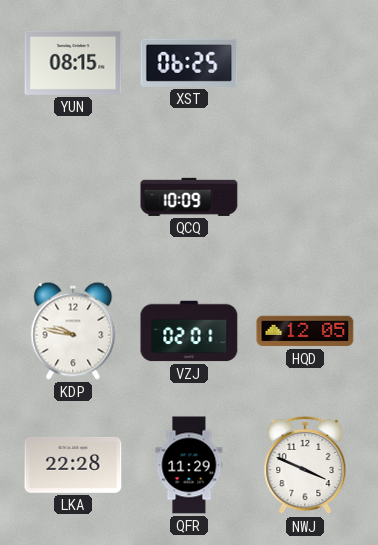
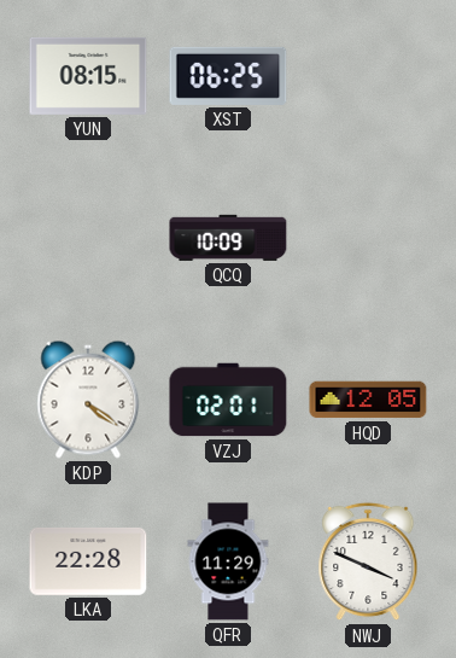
KDP: 9:47 -> 4:21 (88, 400)
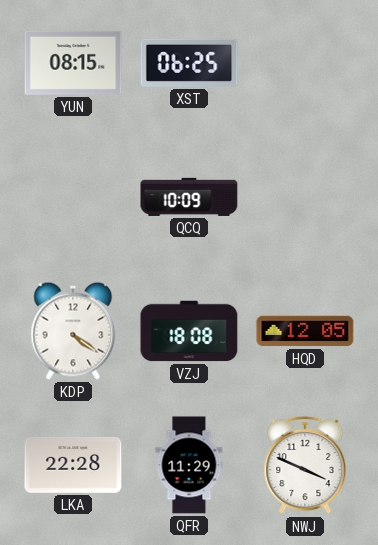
VZJ: 02:01 -> 18:08 (189, 331)
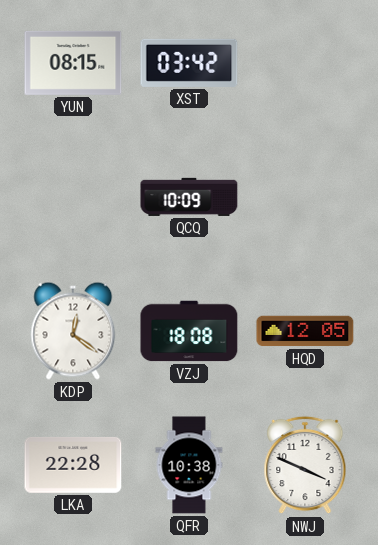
XST: 06:25 -> 03:42 (189, 63)
KDP: 4:21 -> 12:21 (73, 331)
QFR: 11:29 -> 10:38 (189, 465)
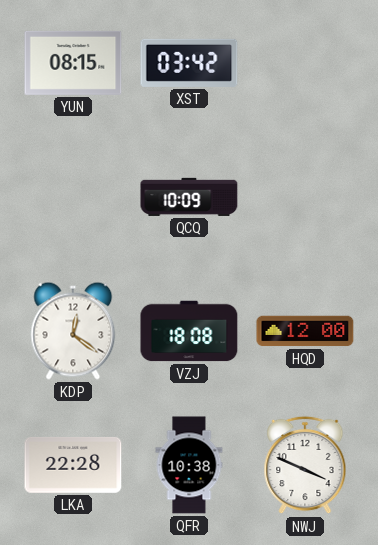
HQD: 12:05 -> 12:00 (305, 331)
